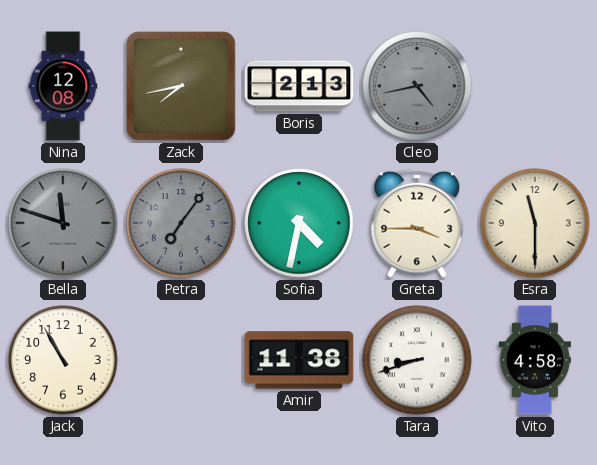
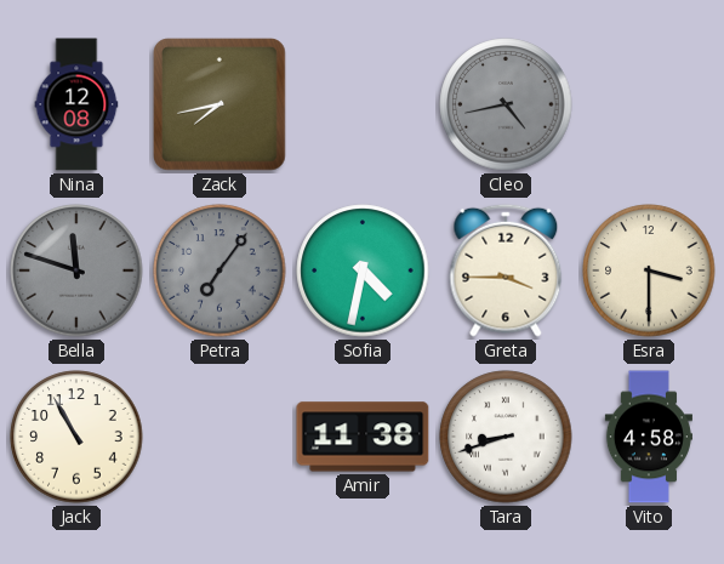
Boris: 2:13 -> none (299, 86)
Esra: 11:30 -> 3:30 (649, 270)
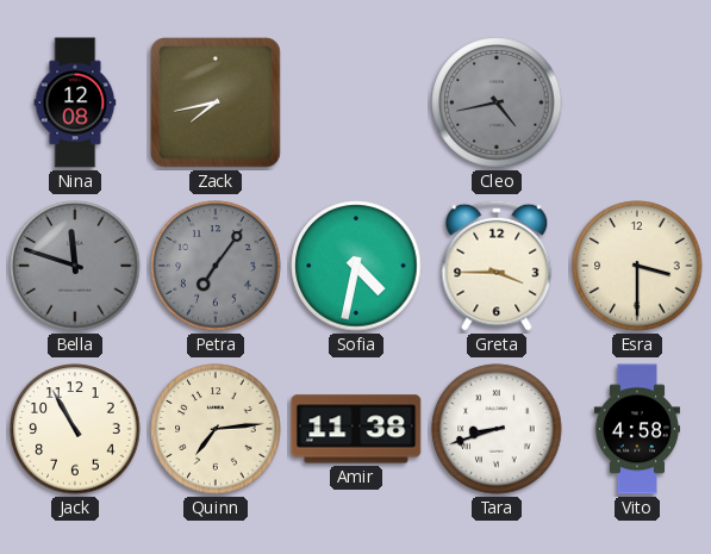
Quinn: none -> 7:14 (216, 429)
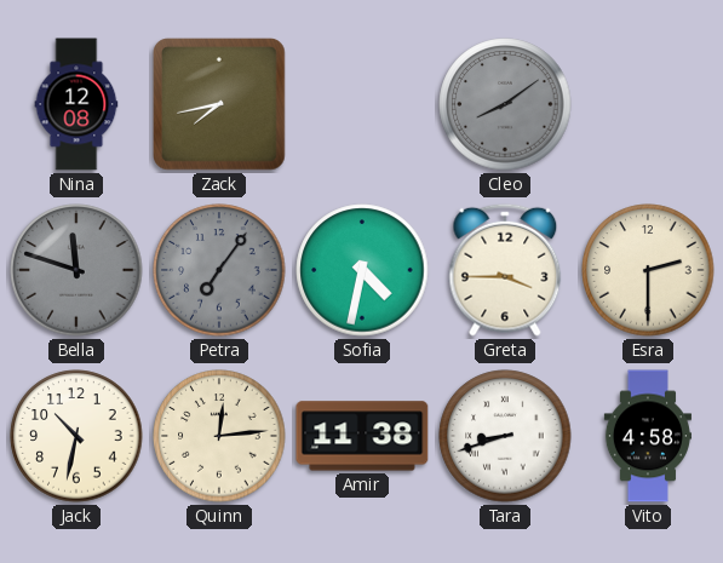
Cleo: 4:43 -> 8:09 (505, 104)
Esra: 3:30 -> 2:30 (648, 270)
Jack: 10:55 -> 10:32 (76, 436)
Quinn: 7:14 -> 12:14 (219, 436)
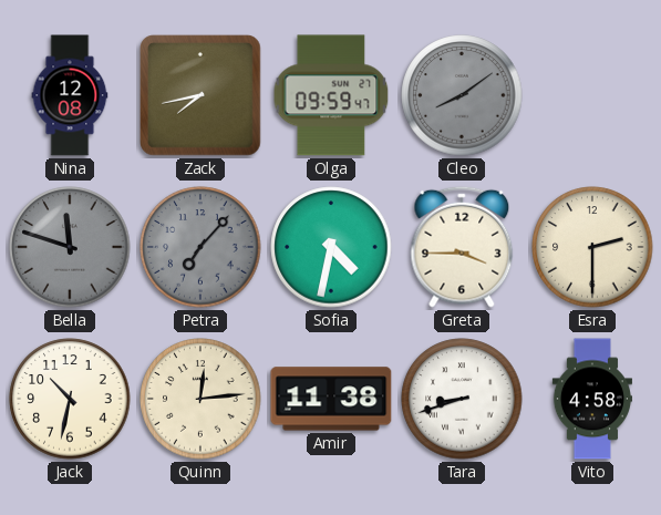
Olga: none -> 09:59 (331, 95)
Petra: 7:06 -> 7:07 (200, 247)
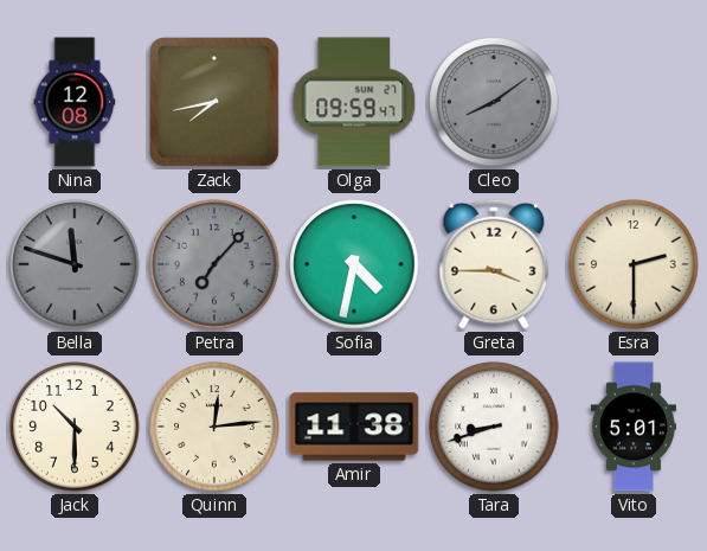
Jack: 10:32 -> 10:30 (75, 427)
Vito: 4:58 -> 5:01 (634, 427)
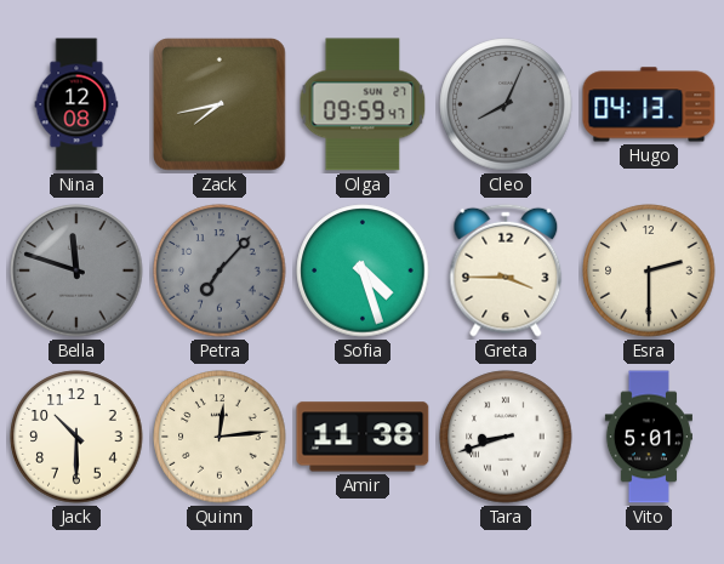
Cleo: 8:09 -> 8:04 (506, 104)
Hugo: none -> 04:13 (649, 104)
Sofia: 4:32 -> 4:27 (363, 270)
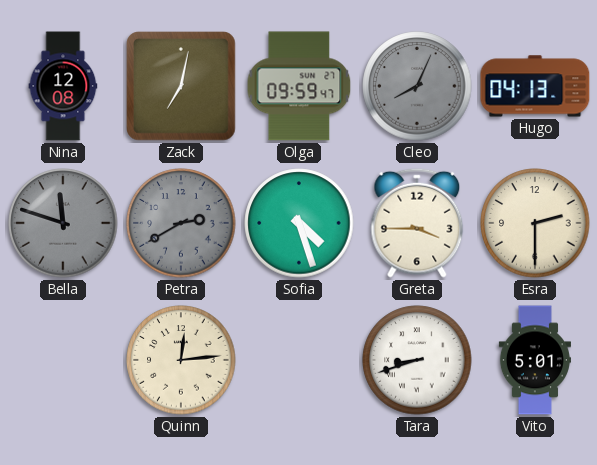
Zack: 7:43 -> 7:02 (181, 86)
Petra: 7:07 -> 2:40 (181, 223)
Jack: 10:30 -> none (76, 437)
Amir: 11:38 -> none (363, 437)
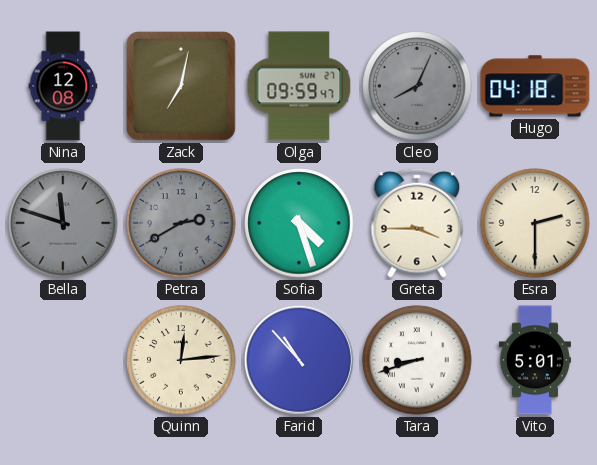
Hugo: 04:13 -> 04:18 (535, 86)
Farid: none -> 10:53 (299, 360)
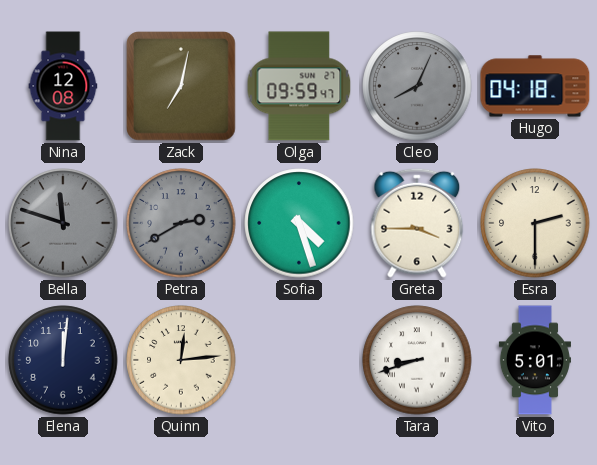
Elena: none -> 12:01 (63, 360)
Farid: 10:53 -> none (299, 360)
